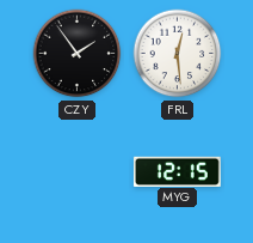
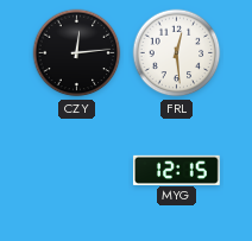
CZY: 1:54 -> 12:14 (77, 53)
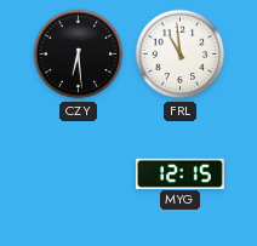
CZY: 12:14 -> 6:29 (79, 55)
FRL: 12:29 -> 10:59 (181, 55)
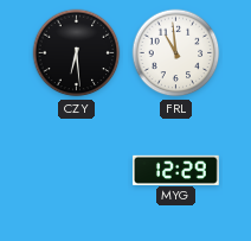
MYG: 12:15 -> 12:29 (175, 170)
